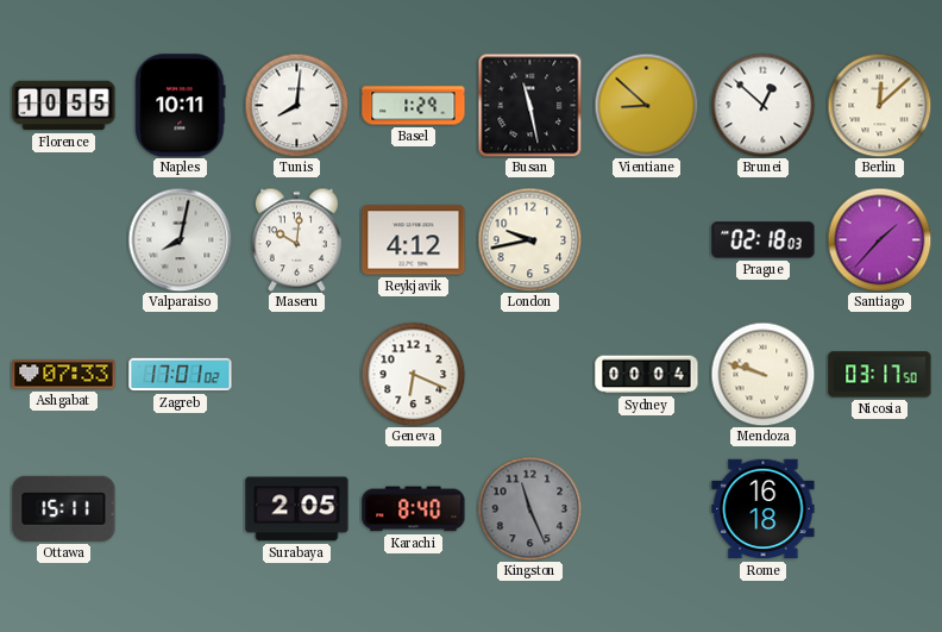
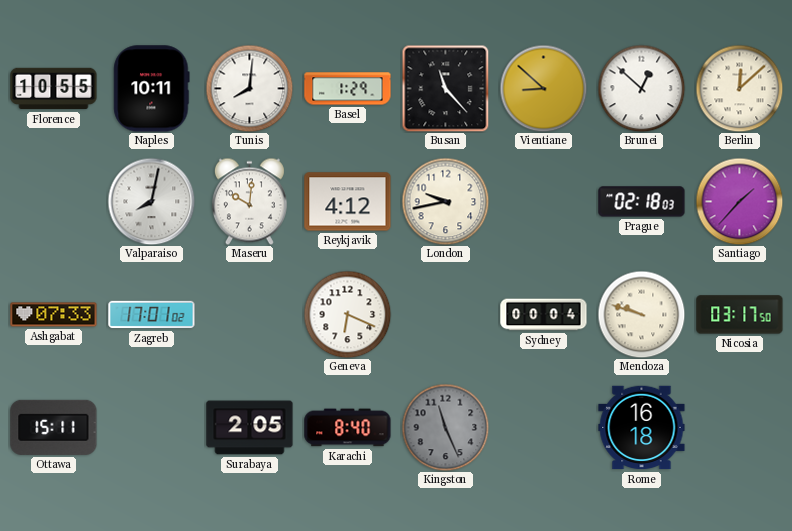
Busan: 11:28 -> 11:23 (445, 88)
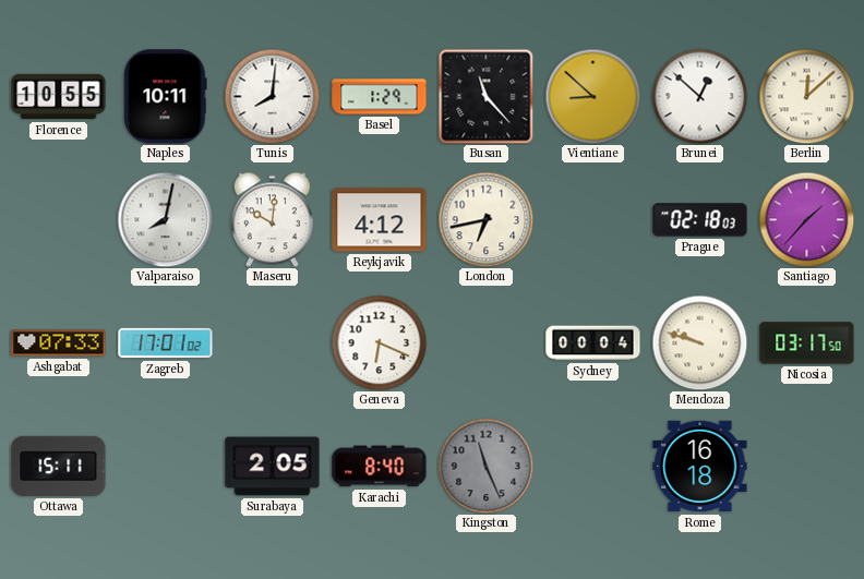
London: 9:43 -> 6:43 (485, 219)
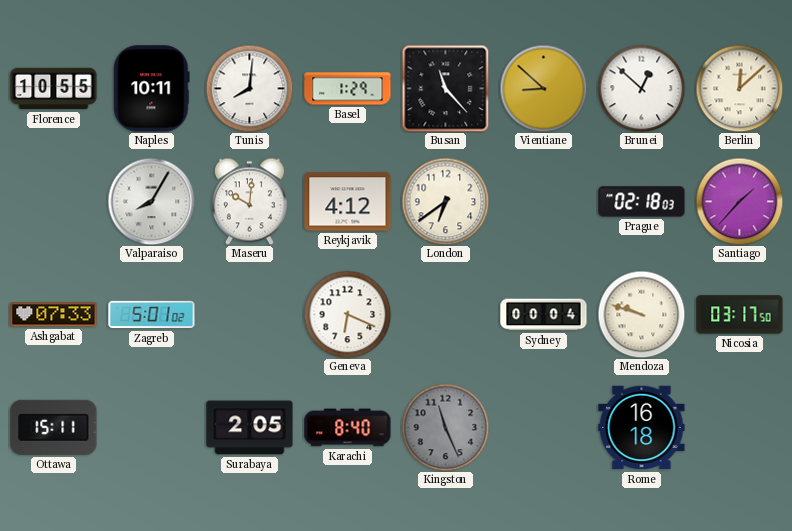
Valparaiso: 8:02 -> 8:05 (151, 201)
London: 6:43 -> 6:39 (445, 201)
Zagreb: 17:01 -> 5:01 (152, 315)
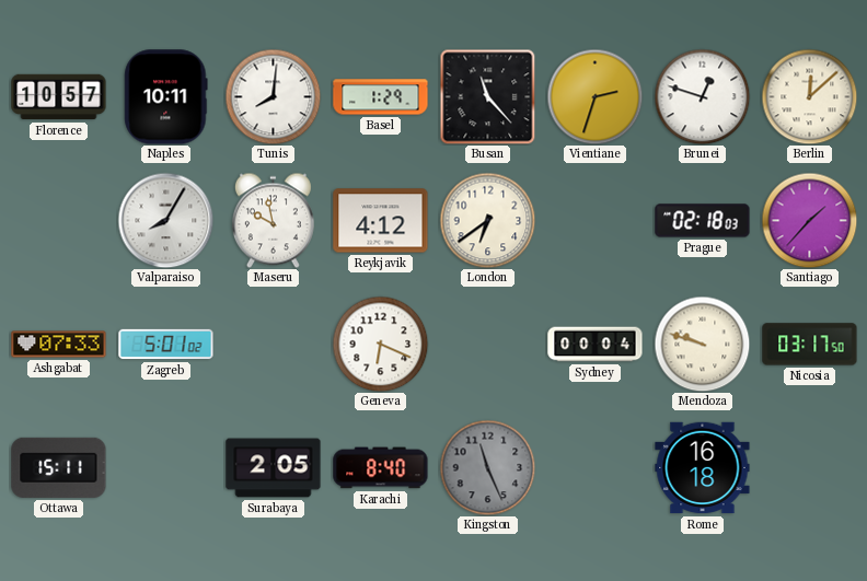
Florence: 10:55 -> 10:57 (59, 97)
Vientiane: 8:52 -> 2:33 (594, 96)
Brunei: 12:52 -> 12:48 (702, 96)
Maseru: 10:01 -> 9:58 (273, 220)
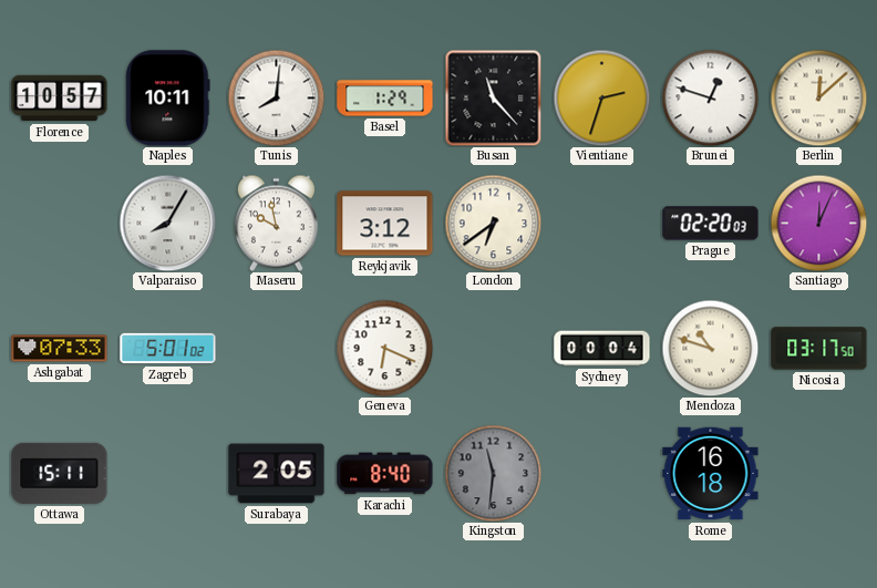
Reykjavik: 4:12 -> 3:12 (385, 224)
Prague: 02:18 -> 02:20 (711, 224)
Santiago: 1:37 -> 12:04 (818, 223)
Mendoza: 9:48 -> 10:48 (710, 348)
Kingston: 11:26 -> 11:31 (493, 473)
